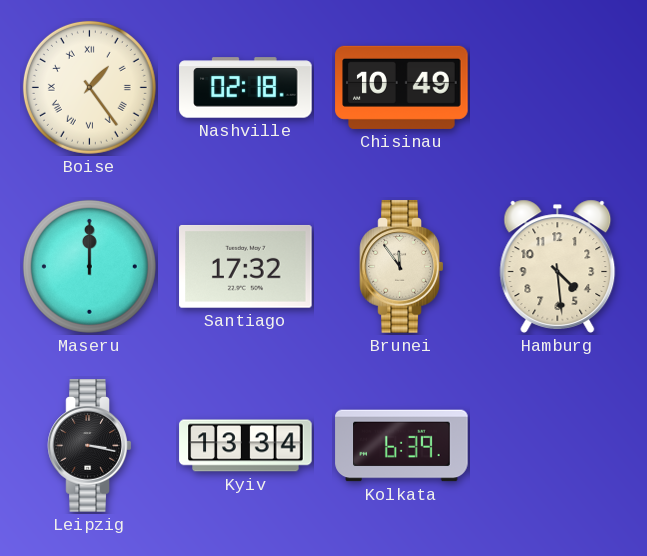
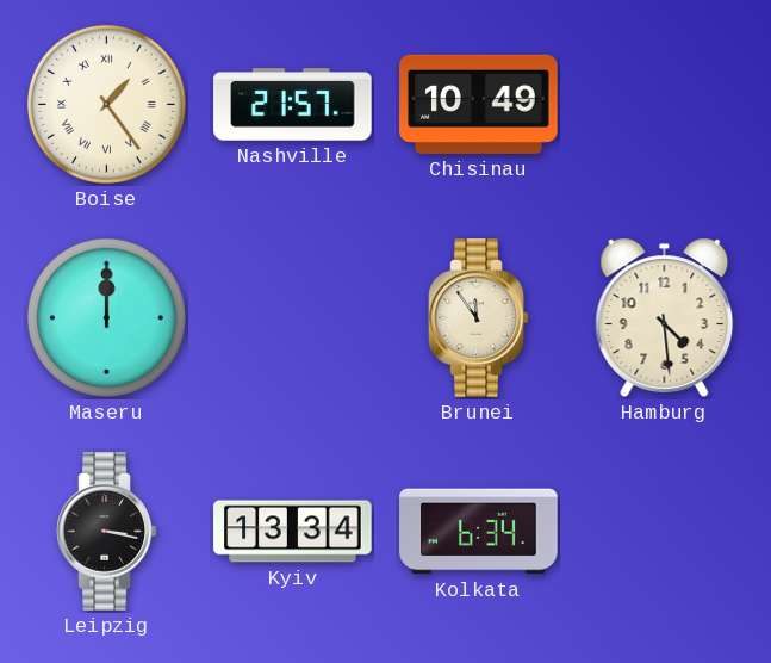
Nashville: 02:18 -> 21:57 (293, 105)
Santiago: 17:32 -> none (246, 266)
Kolkata: 6:39 -> 6:34 (479, 532)
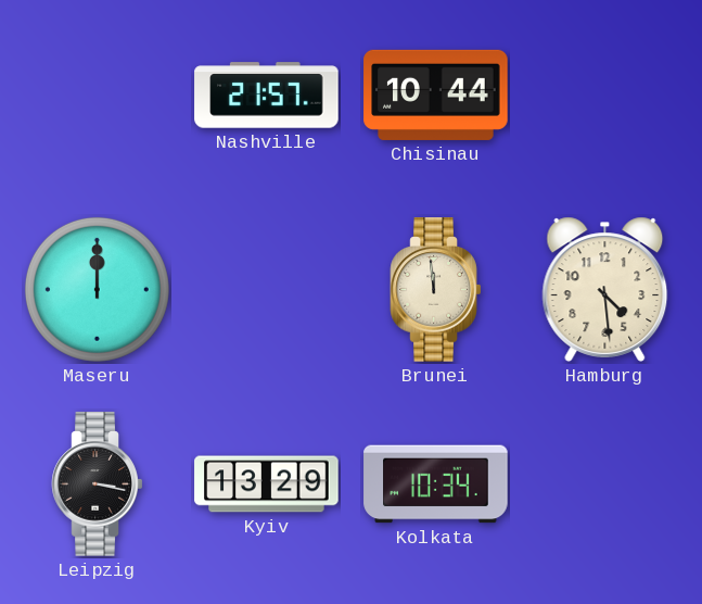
Boise: 1:24 -> none (106, 104)
Chisinau: 10:49 -> 10:44 (436, 95)
Brunei: 11:54 -> 11:59 (436, 290)
Kyiv: 13:34 -> 13:29 (267, 485)
Kolkata: 6:34 -> 10:34 (436, 485)
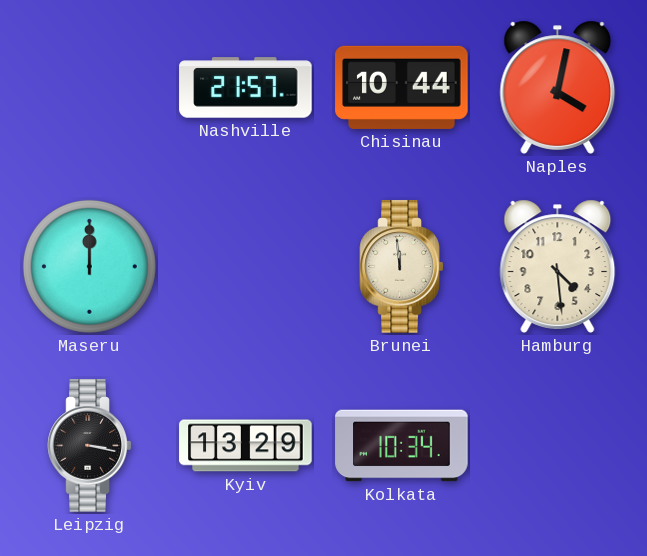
Naples: none -> 4:02 (558, 87)
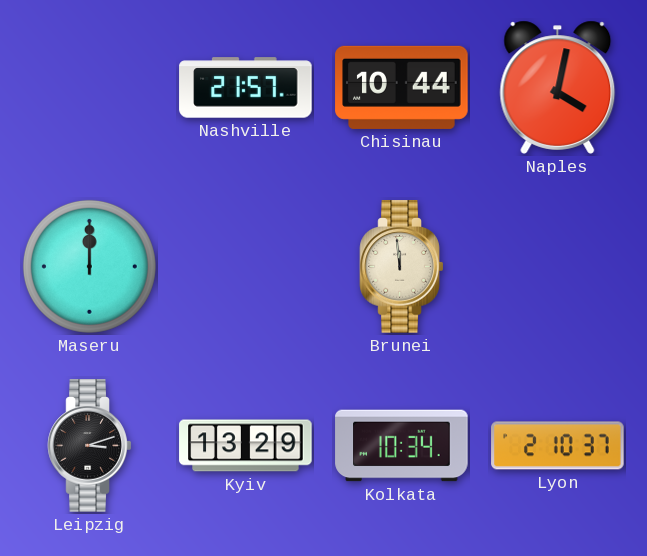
Hamburg: 4:29 -> none (558, 266)
Leipzig: 3:17 -> 3:12 (90, 446)
Lyon: none -> 2:10 (558, 446)
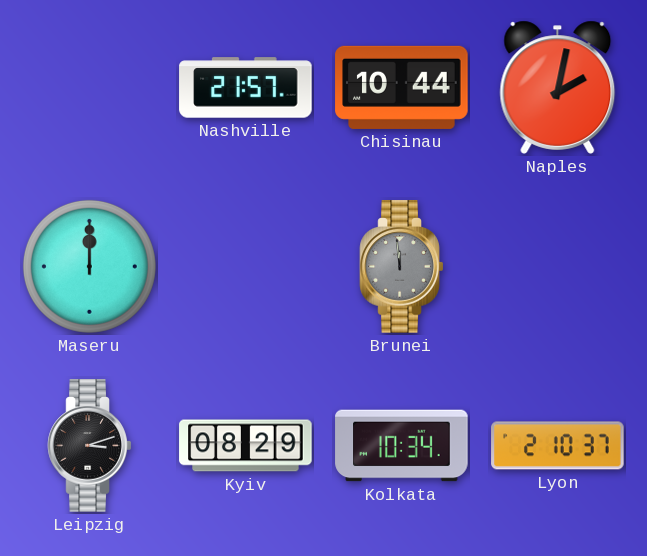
Naples: 4:02 -> 2:02 (558, 87)
Brunei dial: cream -> grey (402, 267)
Kyiv: 13:29 -> 08:29 (246, 446)
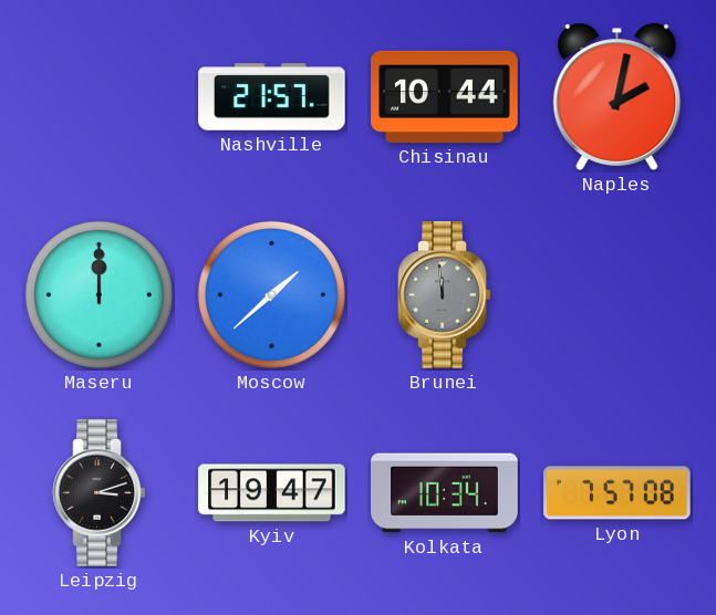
Moscow: none -> 1:38 (271, 294)
Kyiv: 08:29 -> 19:47 (272, 493)
Lyon: 2:10 -> 7:57 (618, 493)
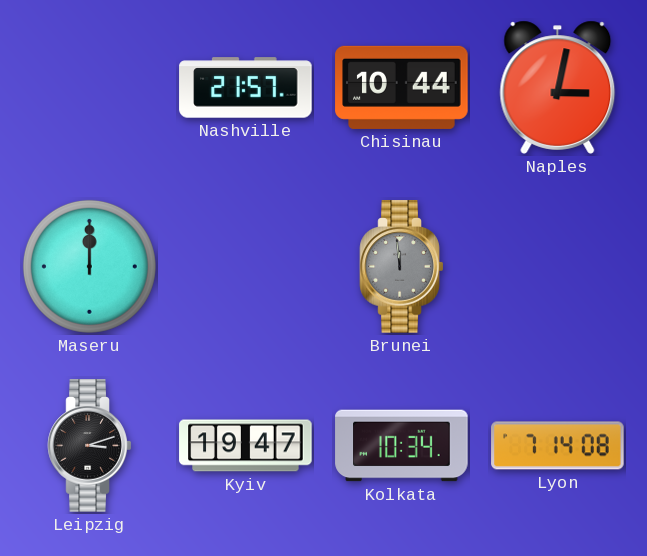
Naples: 2:02 -> 3:02 (558, 87)
Moscow: 1:38 -> none (271, 294)
Lyon: 7:57 -> 7:14 (558, 446)
